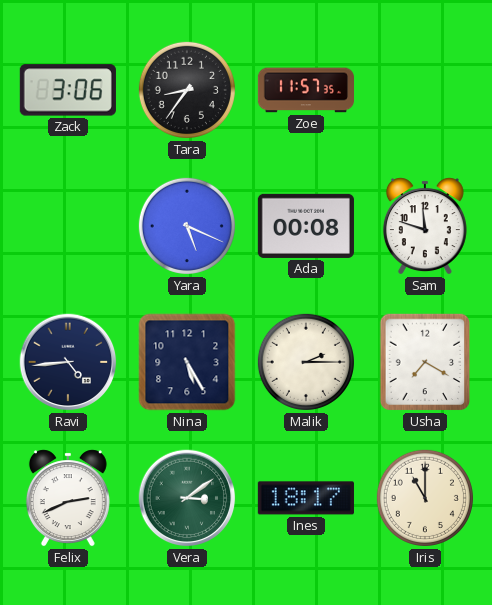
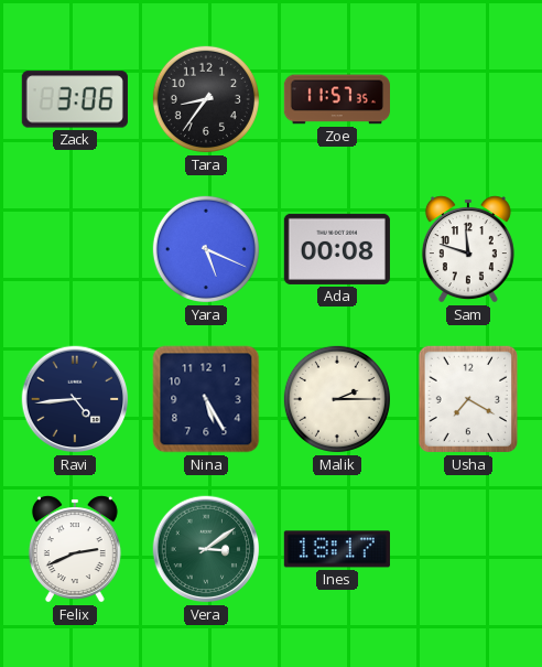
Iris: 11:00 -> none (425, 498)
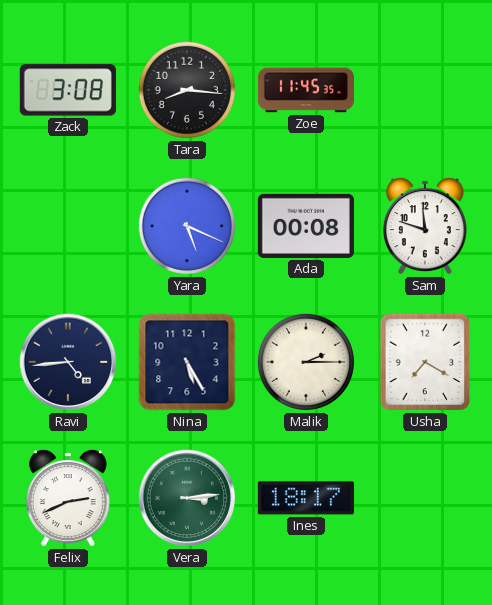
Zack: 3:06 -> 3:08 (68, 90)
Tara: 8:36 -> 8:16 (187, 90)
Zoe: 11:57 -> 11:45 (305, 90)
Vera: 3:09 -> 3:14 (187, 498)
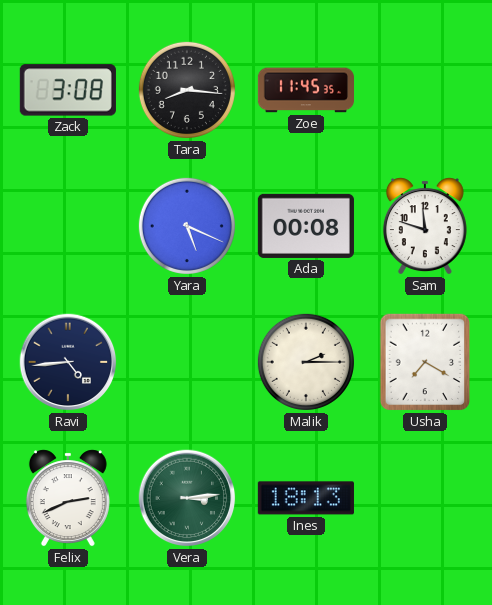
Nina: 5:25 -> none (187, 362)
Ines: 18:17 -> 18:13 (306, 498)
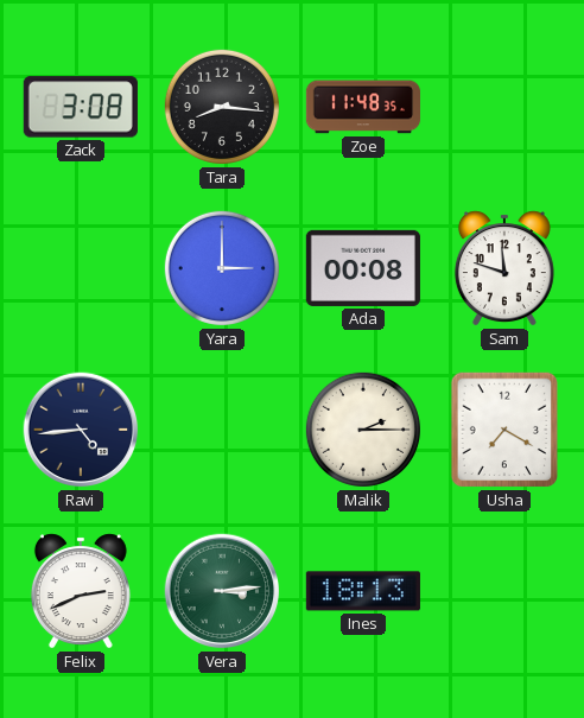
Zoe: 11:45 -> 11:48 (362, 107)
Yara: 5:19 -> 3:00 (222, 268)
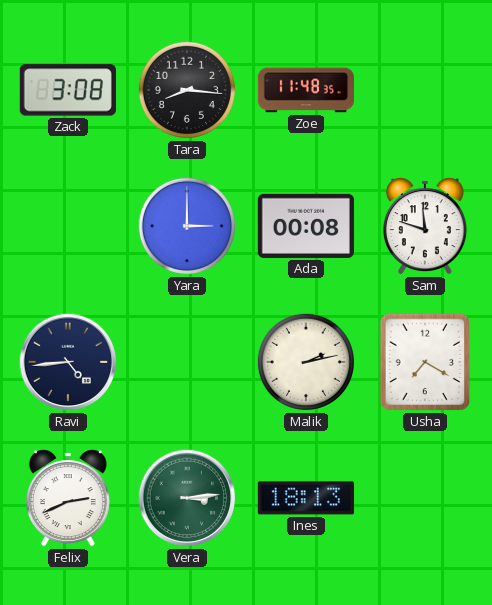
Malik: 2:15 -> 2:13 (306, 362)
